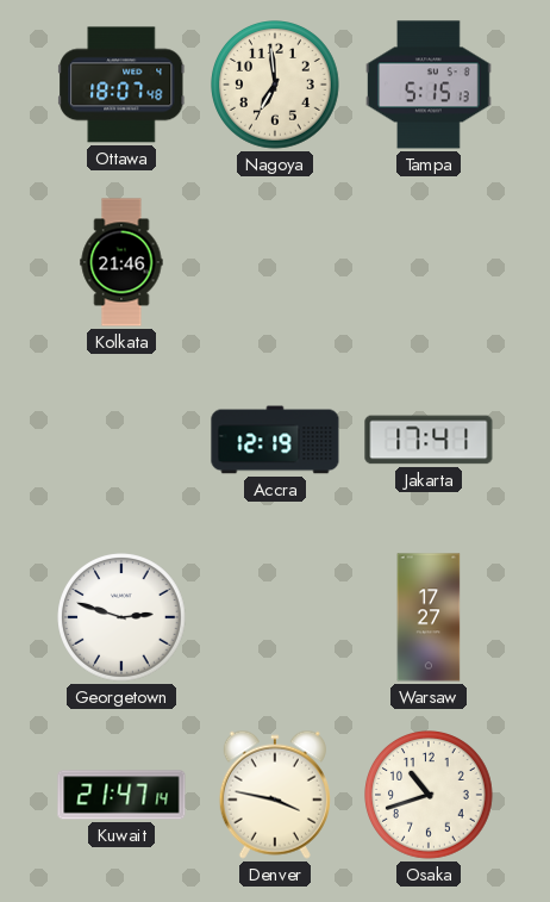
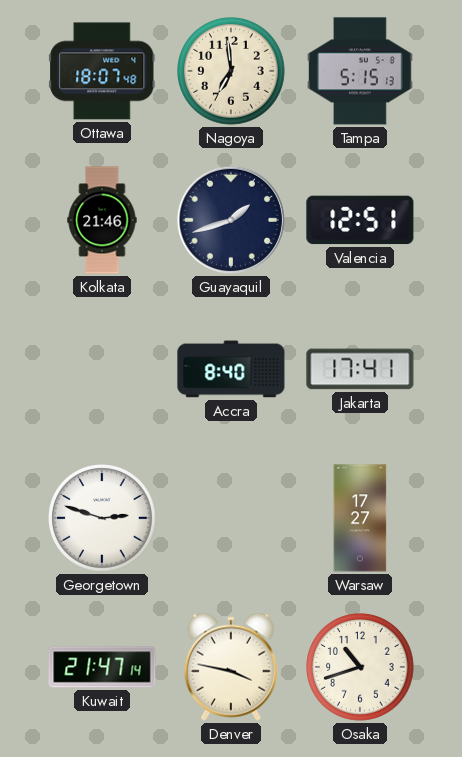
Guayaquil: none -> 1:42 (231, 220)
Valencia: none -> 12:51 (360, 220)
Accra: 12:19 -> 8:40 (231, 369)
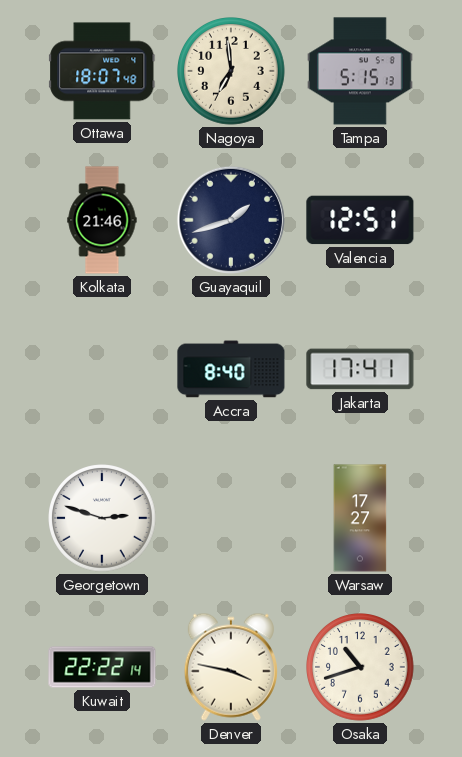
Kuwait: 21:47 -> 22:22 (102, 667)
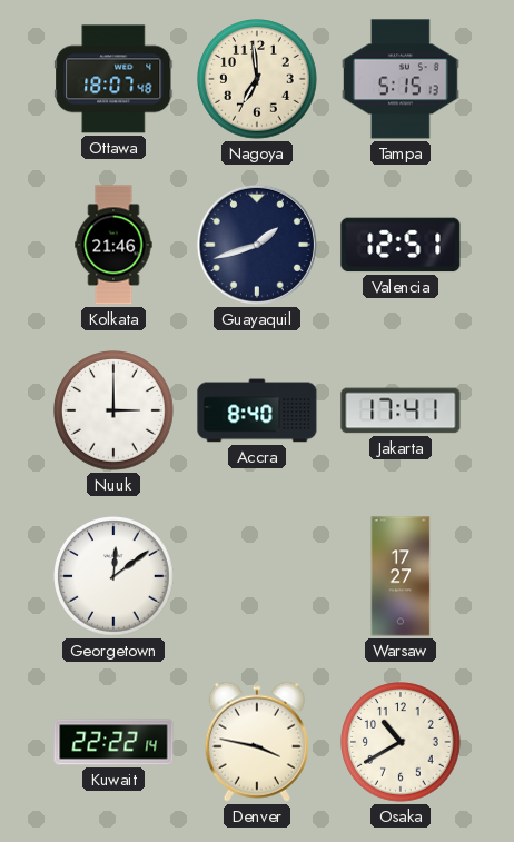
Nuuk: none -> 3:00 (115, 412)
Georgetown: 2:48 -> 12:09 (115, 577)
Osaka: 10:42 -> 10:40 (402, 743)
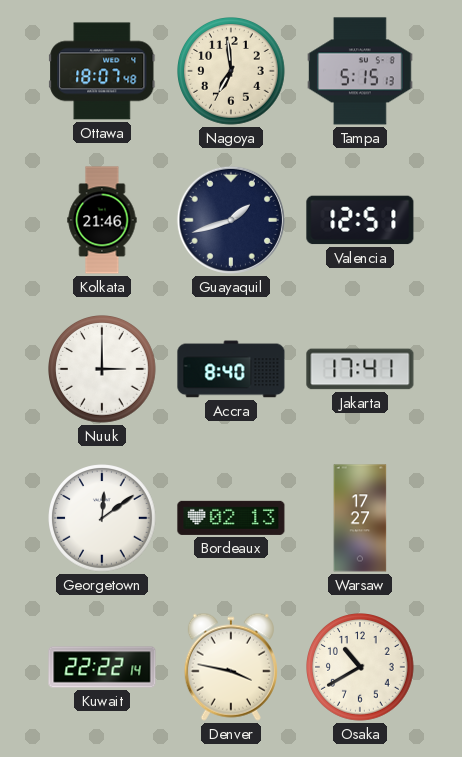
Bordeaux: none -> 02:13 (231, 518)
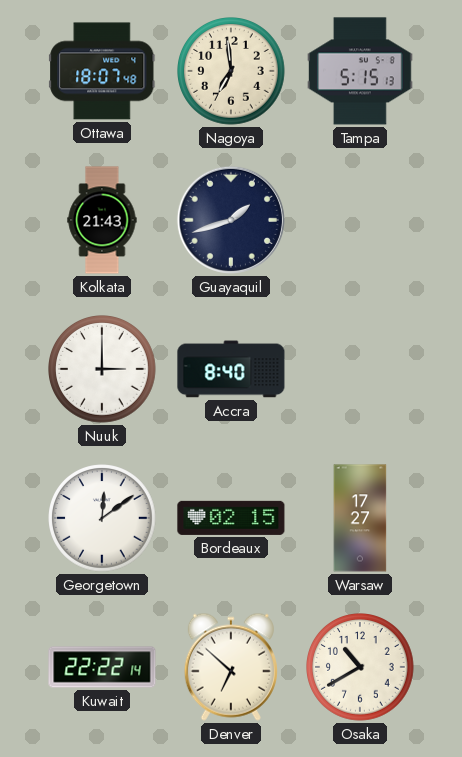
Kolkata: 21:46 -> 21:43 (102, 220)
Valencia: 12:51 -> none (360, 220)
Jakarta: 17:41 -> none (360, 369)
Bordeaux: 02:13 -> 02:15 (231, 518)
Denver: 3:47 -> 6:52 (231, 667)
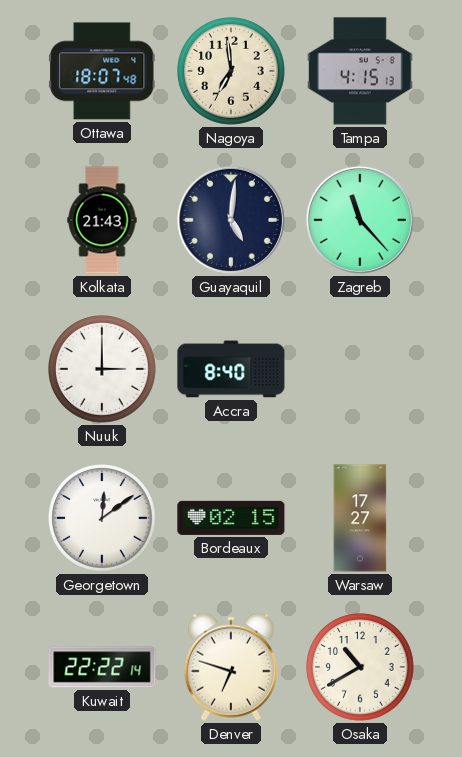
Tampa: 5:15 -> 4:15 (360, 71)
Guayaquil: 1:42 -> 5:01 (231, 220)
Zagreb: none -> 11:23 (360, 220)
Denver: 6:52 -> 6:48 (231, 667)
